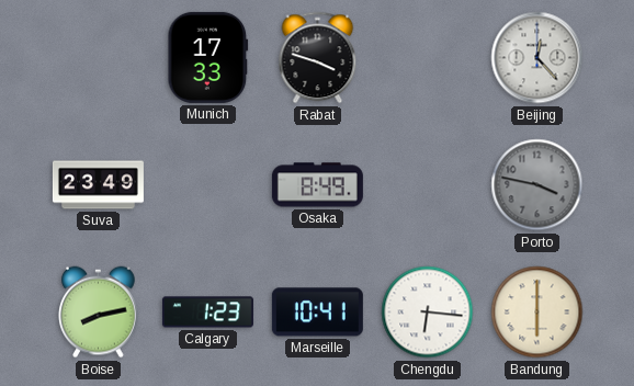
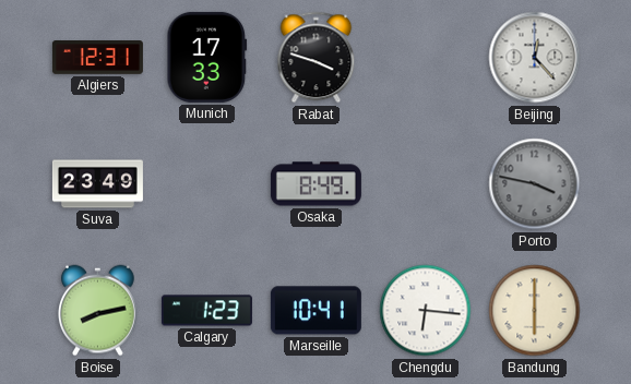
Algiers: none -> 12:31 (97, 58)
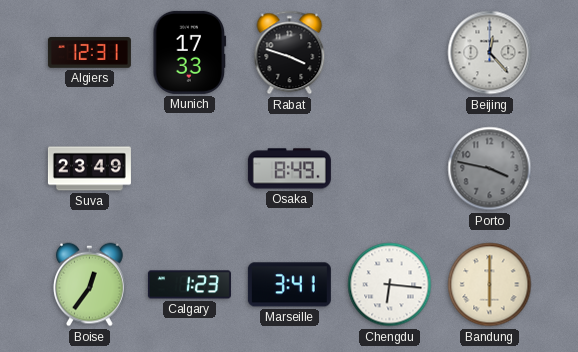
Boise: 8:13 -> 12:36 (90, 285)
Marseille: 10:41 -> 3:41 (289, 285)
